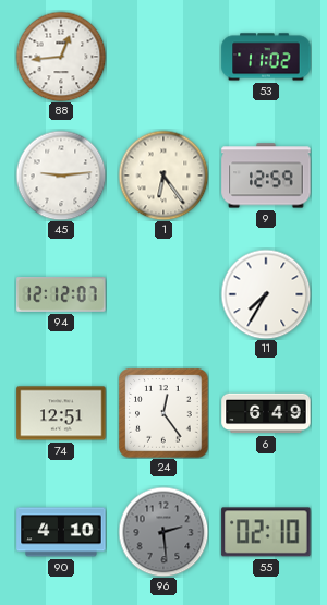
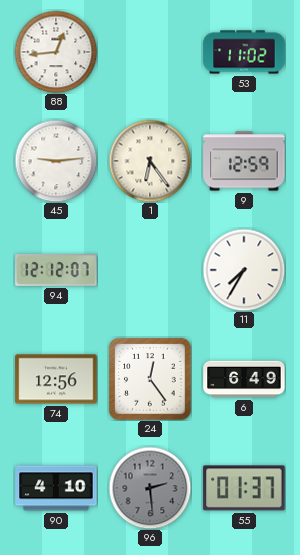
74: 12:51 -> 12:56 (56, 379)
55: 02:10 -> 01:37 (244, 488)
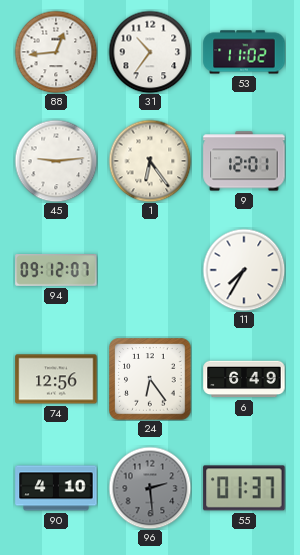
31: none -> 10:36 (150, 52)
9: 12:59 -> 12:01 (244, 161)
94: 12:12 -> 09:12 (56, 271)
24: 12:24 -> 6:24 (150, 379)
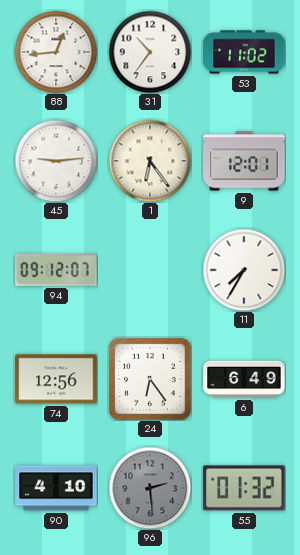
55: 01:37 -> 01:32 (244, 488)
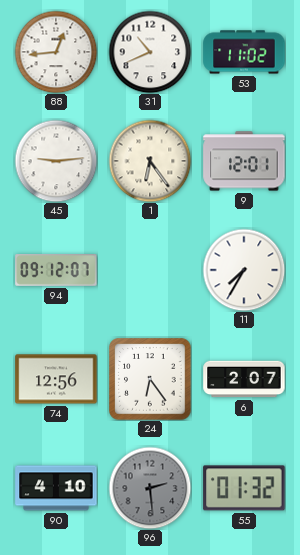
31: 10:36 -> 10:41 (150, 52)
6: 6:49 -> 2:07 (244, 379)
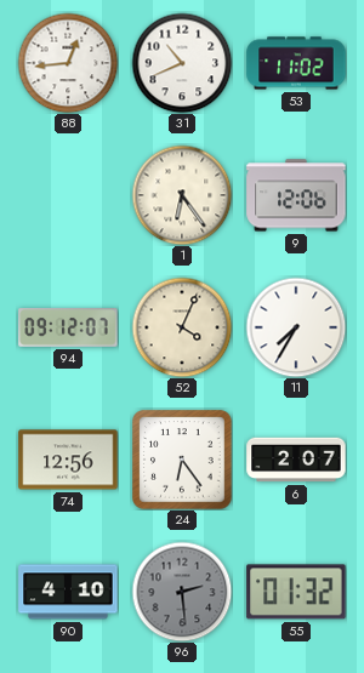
45: 9:14 -> none (56, 161)
9: 12:01 -> 12:06 (296, 195)
52: none -> 4:04 (182, 327)
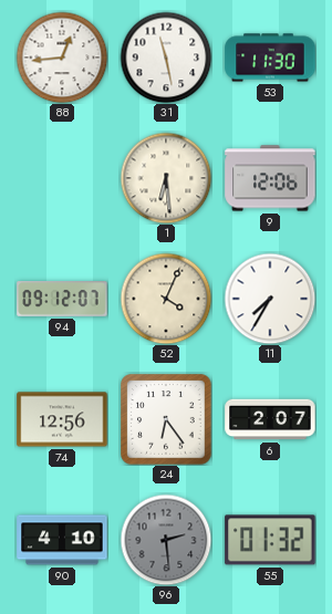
31: 10:41 -> 11:28 (166, 58)
53: 11:02 -> 11:30 (270, 58)
1: 6:24 -> 6:29 (166, 178)
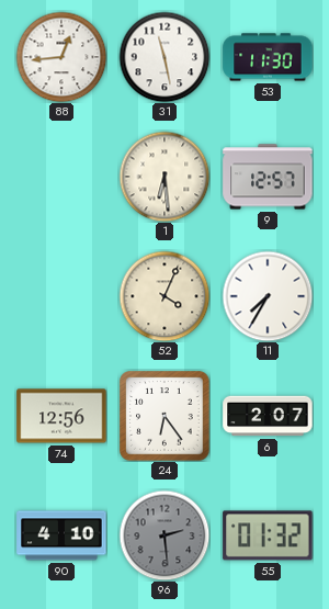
9: 12:06 -> 12:57 (268, 177)
94: 09:12 -> none (62, 300)
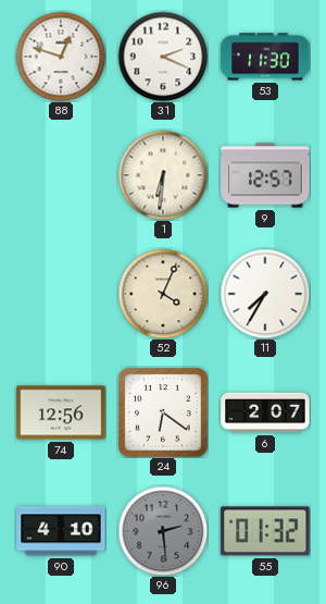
88: 12:44 -> 12:48 (61, 57)
31: 11:28 -> 2:19 (163, 57)
1: 6:29 -> 6:31 (163, 175)
24: 6:24 -> 6:21 (163, 412)
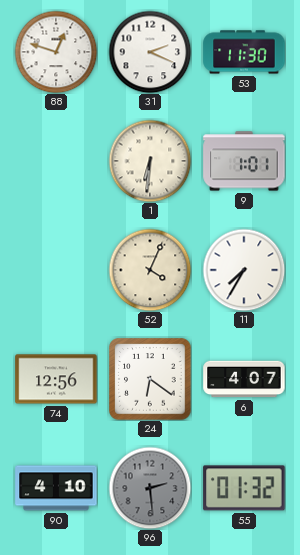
9: 12:57 -> 1:01 (244, 161)
6: 2:07 -> 4:07 (244, 379)
